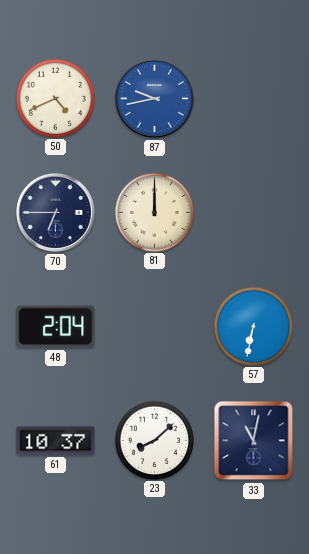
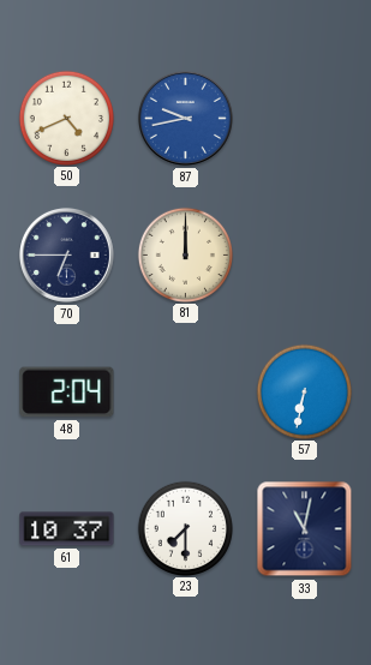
23: 8:08 -> 7:30 (185, 528)
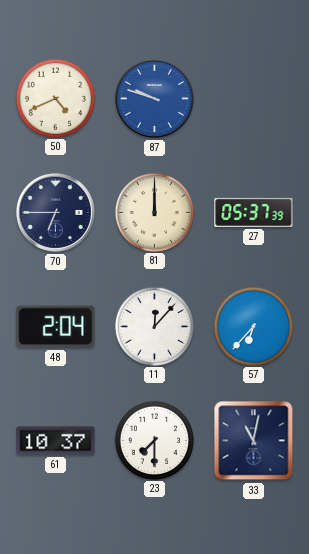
87: 9:43 -> 9:48 (154, 98)
27: none -> 05:37 (254, 212)
11: none -> 12:07 (154, 326)
57: 6:32 -> 6:37 (253, 326)
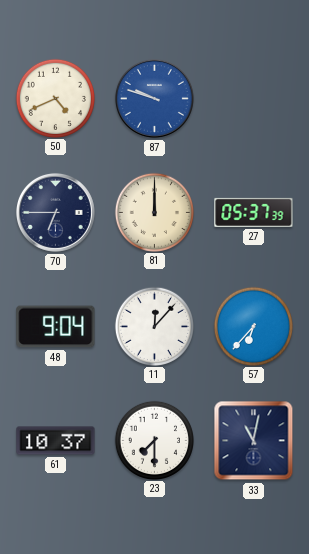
48: 2:04 -> 9:04 (56, 327)
